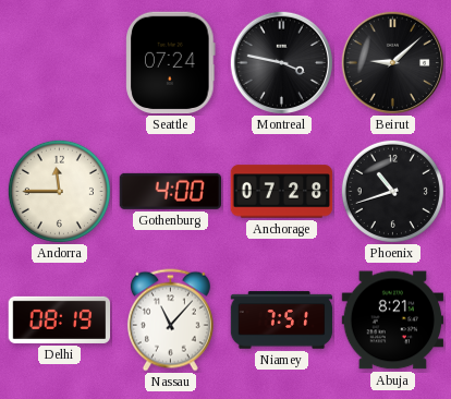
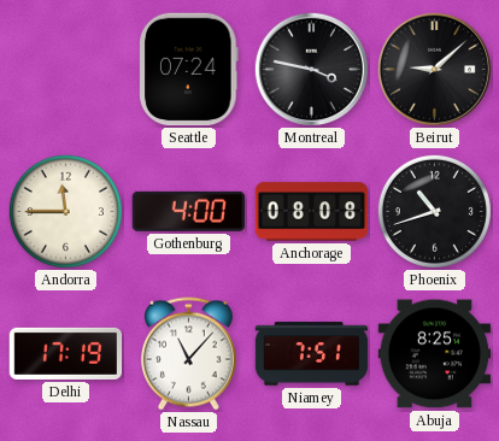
Anchorage: 07:28 -> 08:08 (312, 212)
Delhi: 08:19 -> 17:19 (66, 353)
Abuja: 8:21 -> 8:25 (435, 354)
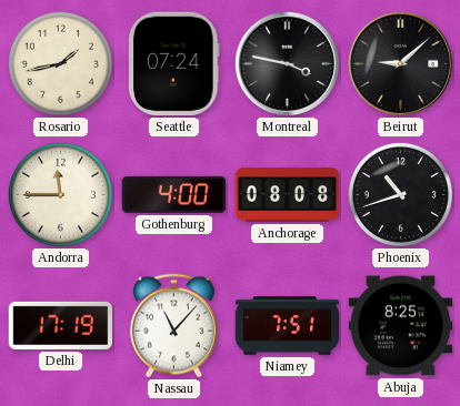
Rosario: none -> 1:43 (60, 63)
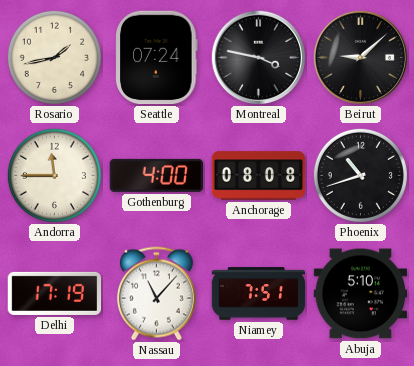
Abuja: 8:25 -> 5:10 (361, 294)
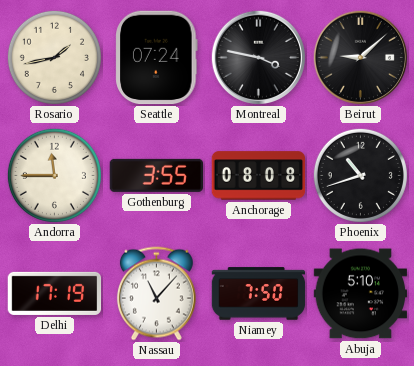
Gothenburg: 4:00 -> 3:55 (156, 175)
Niamey: 7:51 -> 7:50 (259, 294)
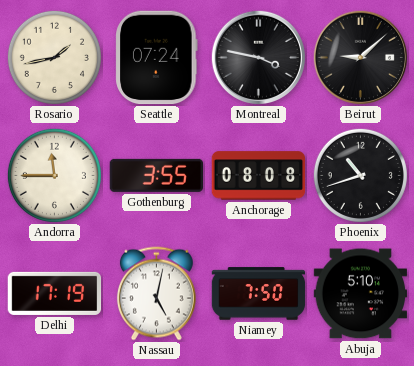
Nassau: 11:07 -> 5:02 (156, 294)
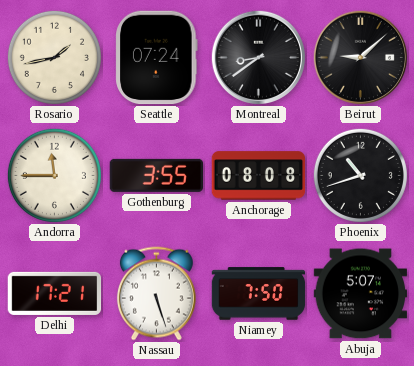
Montreal: 3:47 -> 8:39 (258, 57)
Delhi: 17:19 -> 17:21 (55, 293)
Nassau: 5:02 -> 5:27 (156, 294)
Abuja: 5:10 -> 5:07 (361, 294)
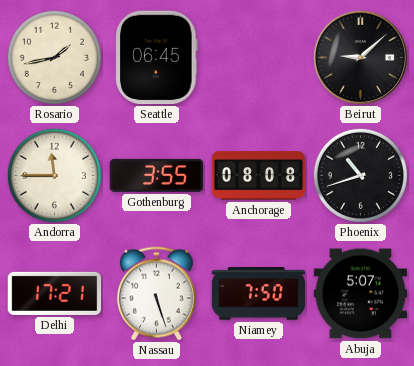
Seattle: 07:24 -> 06:45 (157, 58)
Montreal: 8:39 -> none (258, 57)
